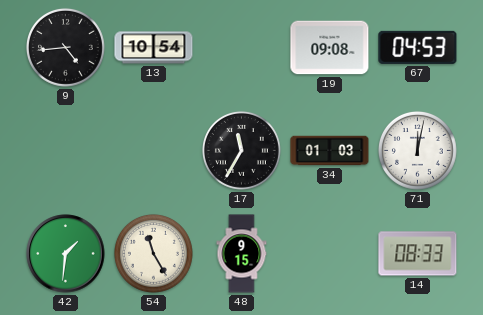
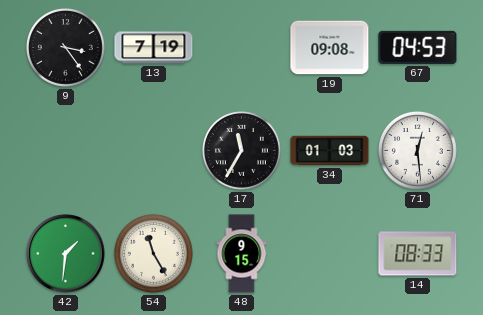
9: 4:44 -> 3:24 (65, 47)
13: 10:54 -> 7:19 (154, 48)
71: 12:02 -> 12:29 (417, 150)
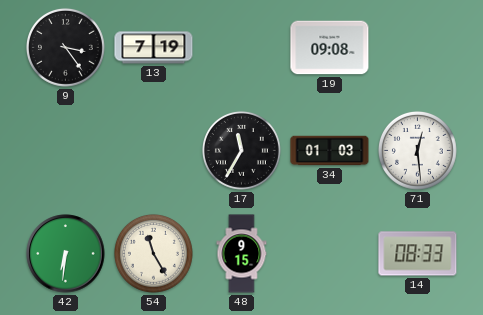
67: 04:53 -> none (418, 47)
42: 1:31 -> 6:31 (66, 254)
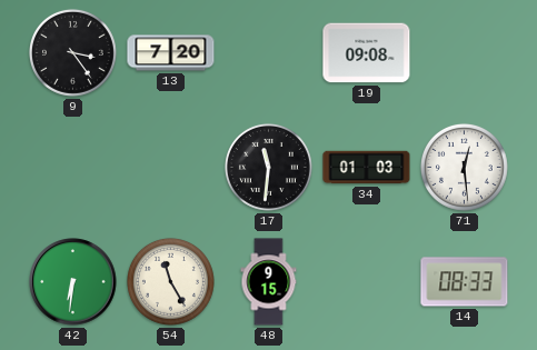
13: 7:19 -> 7:20 (171, 53)
17: 11:35 -> 11:31 (268, 167)
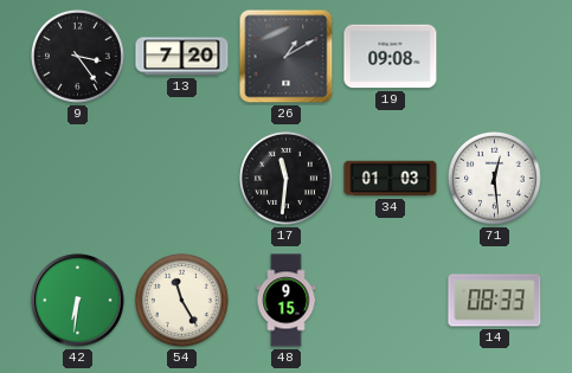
26: none -> 1:10 (287, 57)
